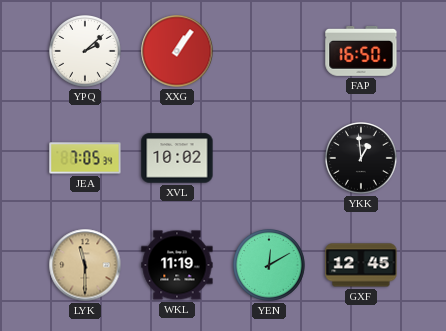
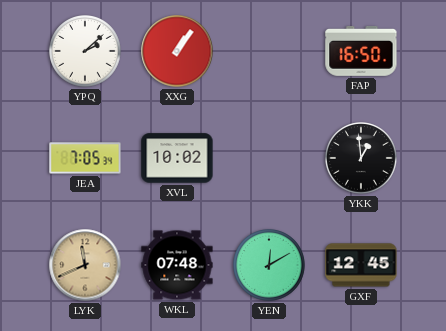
LYK: 11:30 -> 11:41 (85, 265)
WKL: 11:19 -> 07:48 (177, 265)
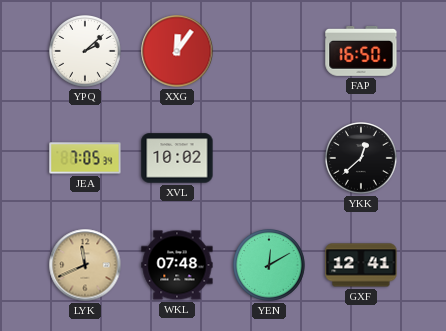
XXG: 1:06 -> 12:06 (177, 51)
YKK: 12:59 -> 12:38 (362, 159)
GXF: 12:45 -> 12:41 (361, 265)
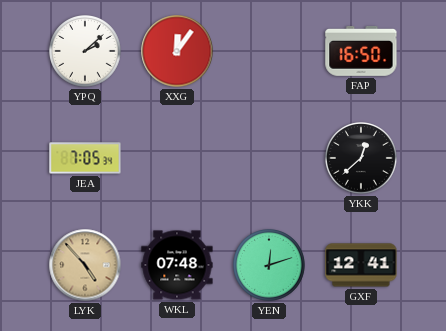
XVL: 10:02 -> none (177, 158)
LYK: 11:41 -> 4:53 (85, 265)
YEN: 12:10 -> 12:12 (270, 266)
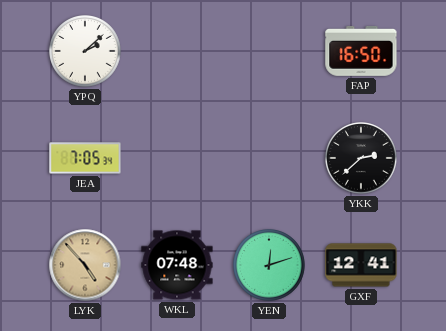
XXG: 12:06 -> none (177, 51)
YKK: 12:38 -> 2:38 (362, 159)
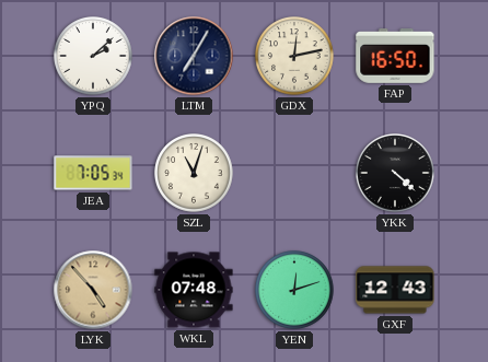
LTM: none -> 7:05 (194, 56)
GDX: none -> 12:13 (295, 57)
SZL: none -> 11:03 (195, 174)
YKK: 2:38 -> 4:22 (396, 174)
GXF: 12:41 -> 12:43 (395, 290)
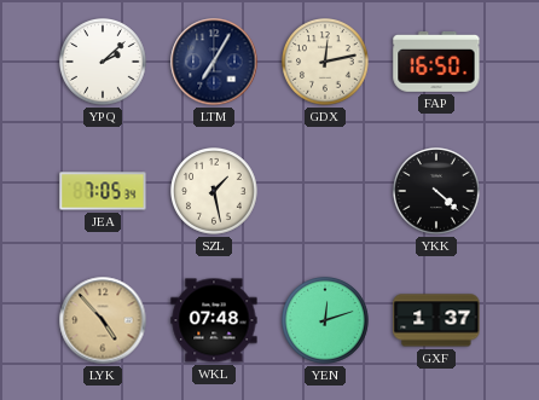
SZL: 11:03 -> 1:28 (215, 192)
GXF: 12:43 -> 1:37 (436, 320)
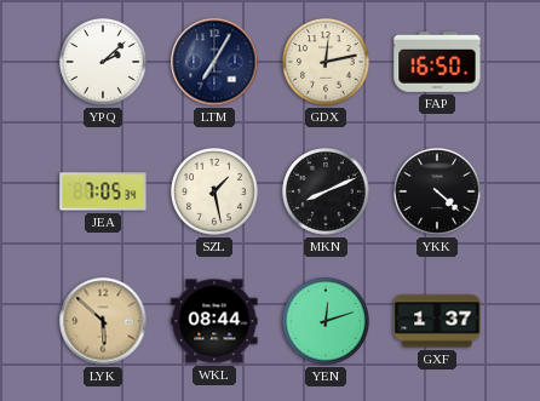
MKN: none -> 8:11 (327, 193)
LYK: 4:53 -> 5:52 (103, 321)
WKL: 07:48 -> 08:44 (214, 321)
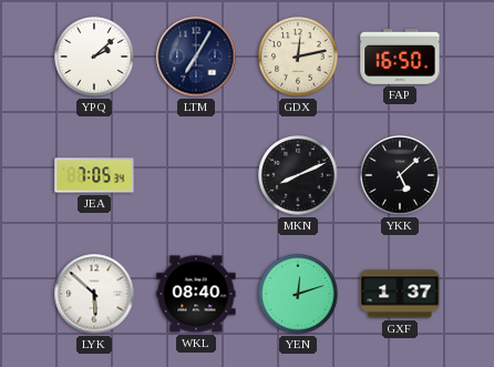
SZL: 1:28 -> none (216, 193)
YKK: 4:22 -> 5:08 (401, 176)
LYK dial: champagne -> white (94, 294)
WKL: 08:44 -> 08:40 (196, 294)
